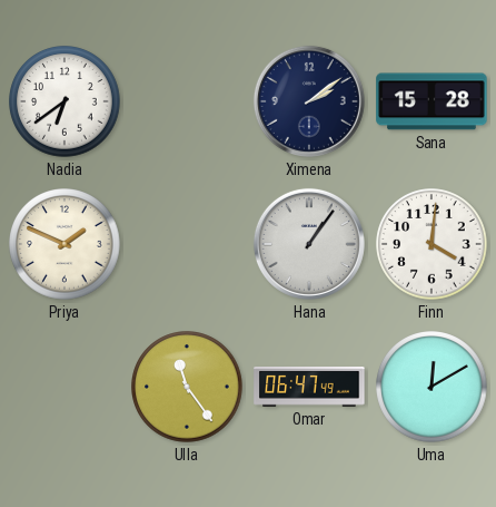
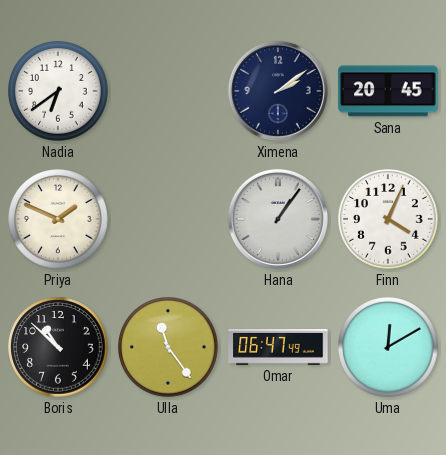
Sana: 15:28 -> 20:45 (388, 91)
Finn: 4:01 -> 4:04 (388, 219)
Boris: none -> 10:52 (58, 347)
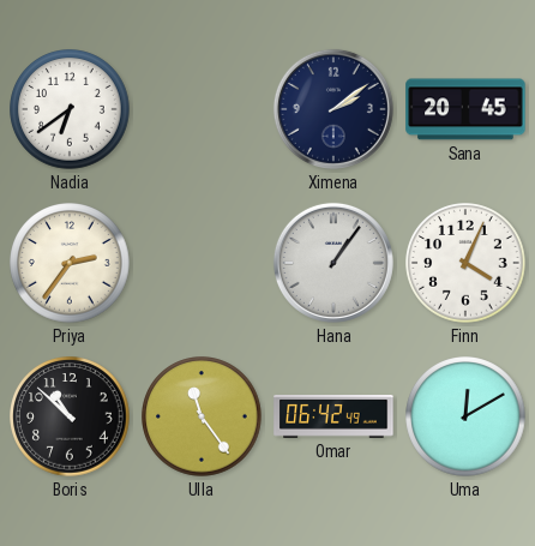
Priya: 1:49 -> 2:36 (70, 263)
Omar: 06:47 -> 06:42 (333, 418)
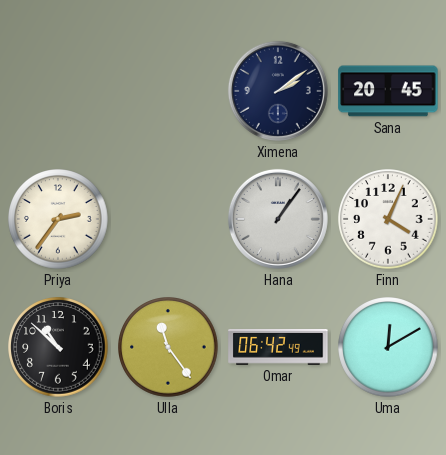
Nadia: 6:39 -> none (70, 109)
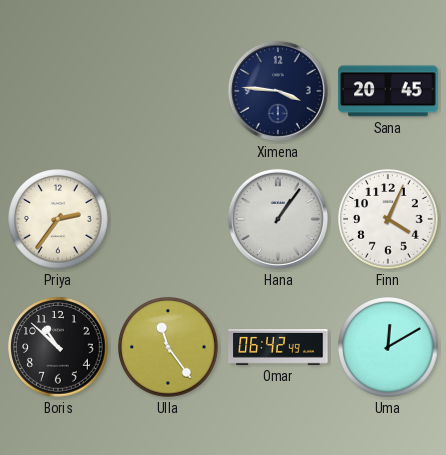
Ximena: 2:09 -> 3:46 (278, 91)
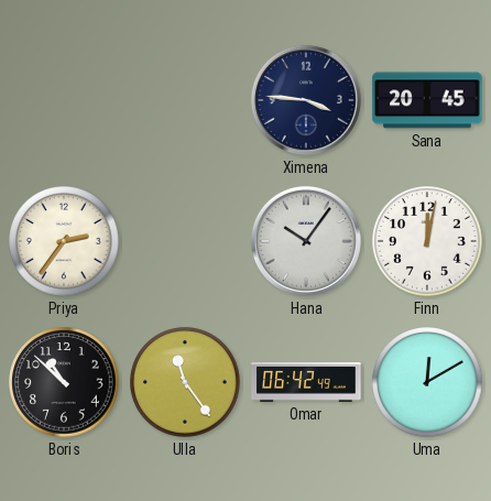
Hana: 1:06 -> 10:06 (306, 241)
Finn: 4:04 -> 12:02 (427, 241)
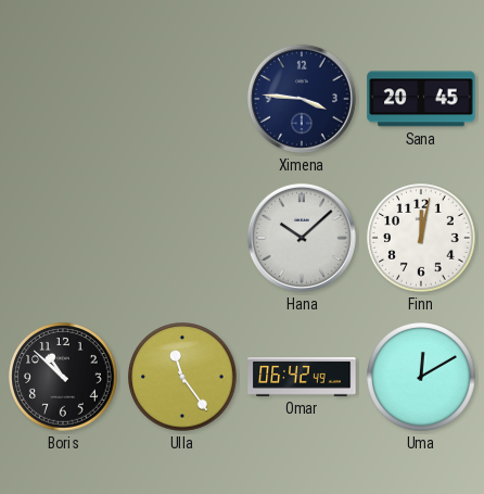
Priya: 2:36 -> none (64, 241)
Hana: 10:06 -> 10:08 (302, 238)
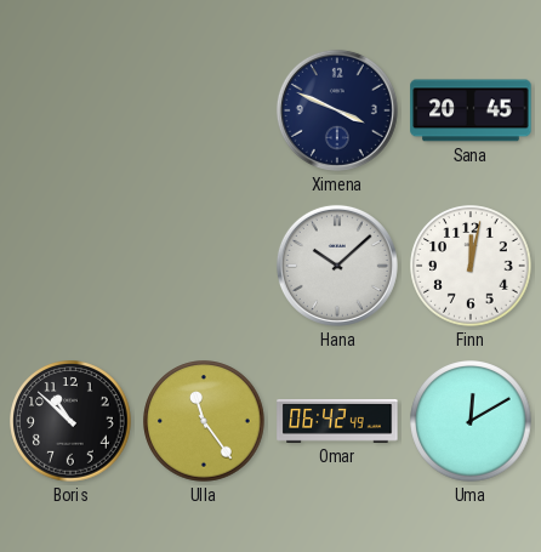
Ximena: 3:46 -> 3:49 (337, 110)
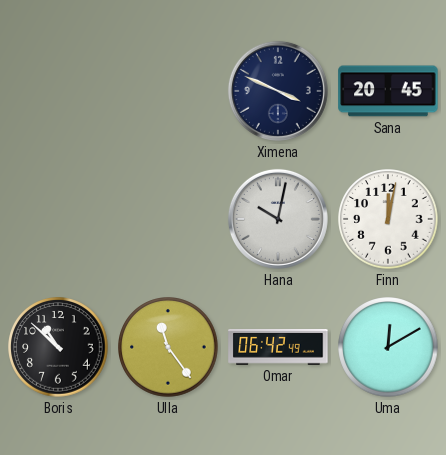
Hana: 10:08 -> 10:02 (278, 219)
